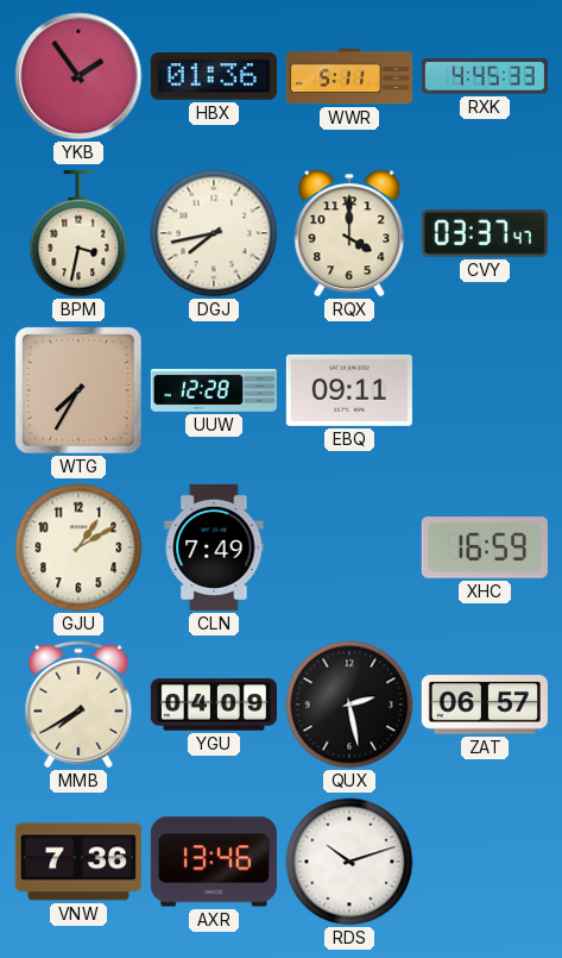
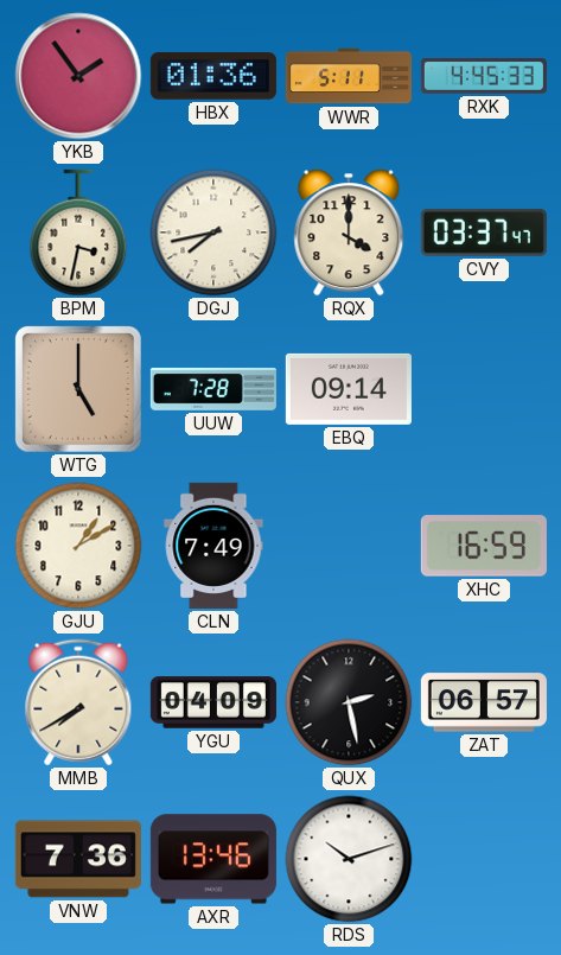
WTG: 7:35 -> 5:00 (78, 389)
UUW: 12:28 -> 7:28 (213, 389)
EBQ: 09:11 -> 09:14 (349, 389)
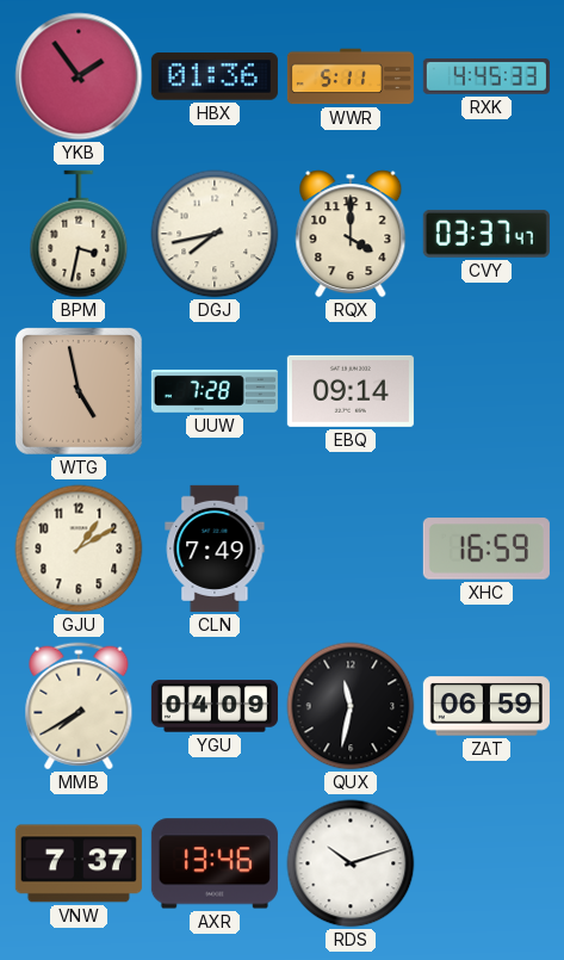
WTG: 5:00 -> 4:58 (79, 391)
QUX: 2:28 -> 11:32 (351, 706)
ZAT: 06:57 -> 06:59 (486, 706)
VNW: 7:36 -> 7:37 (79, 863)
